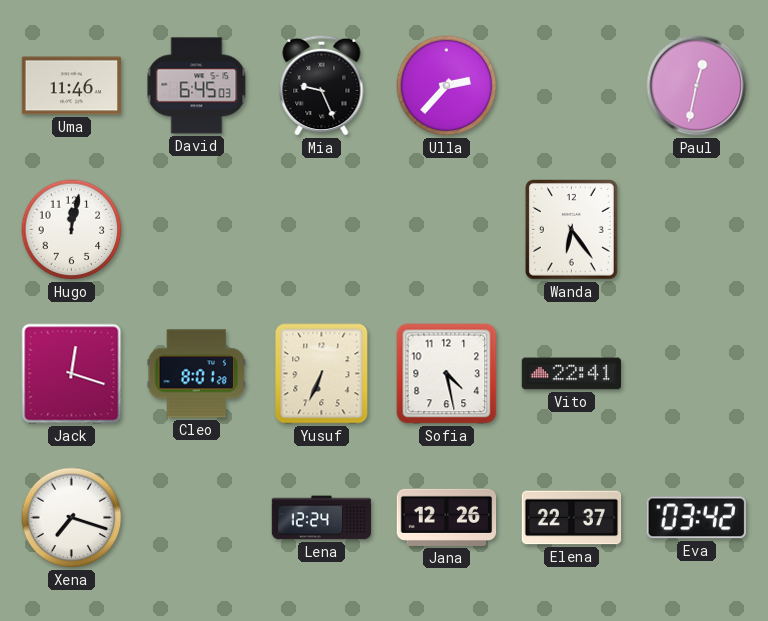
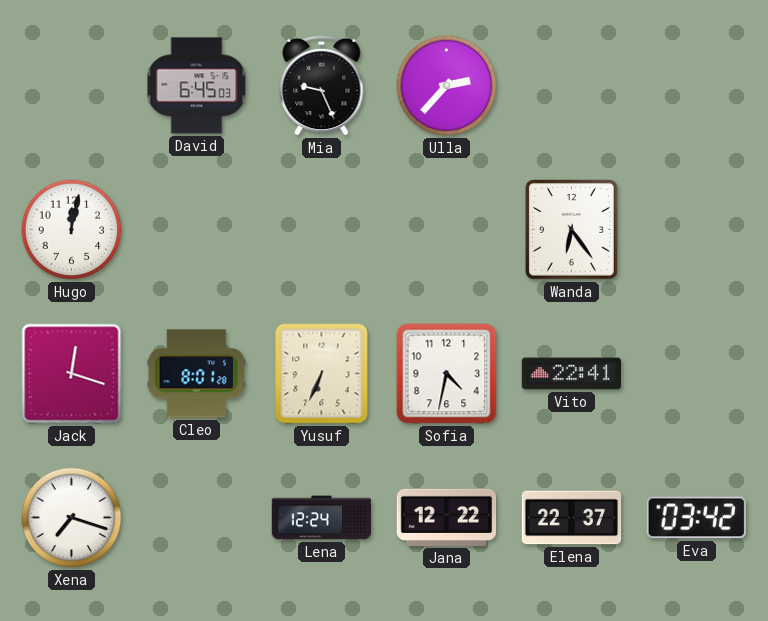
Uma: 11:46 -> none (71, 86)
Paul: 12:32 -> none (697, 86)
Sofia: 4:28 -> 4:32 (447, 374)
Jana: 12:26 -> 12:22 (447, 517)
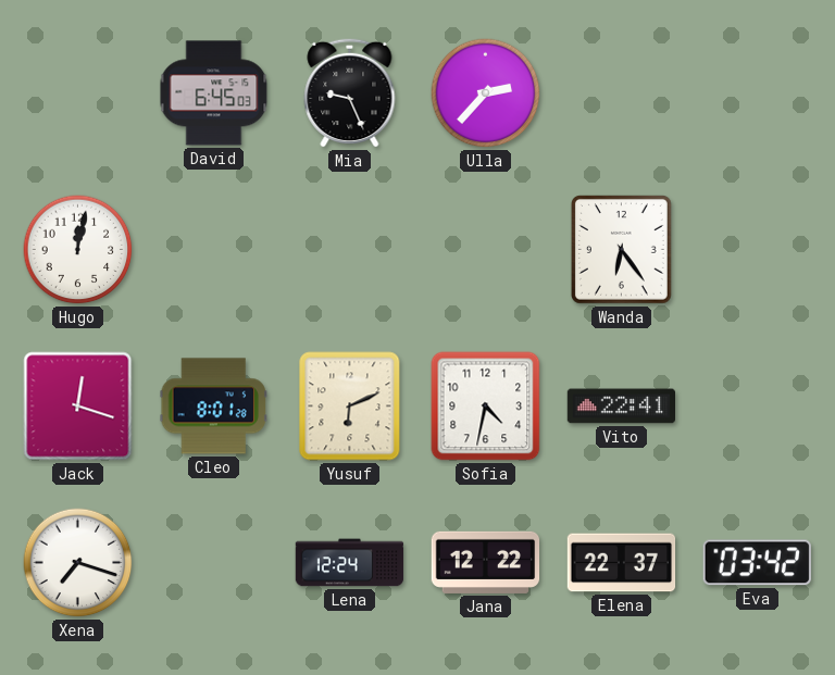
Yusuf: 6:34 -> 6:11 (350, 407)
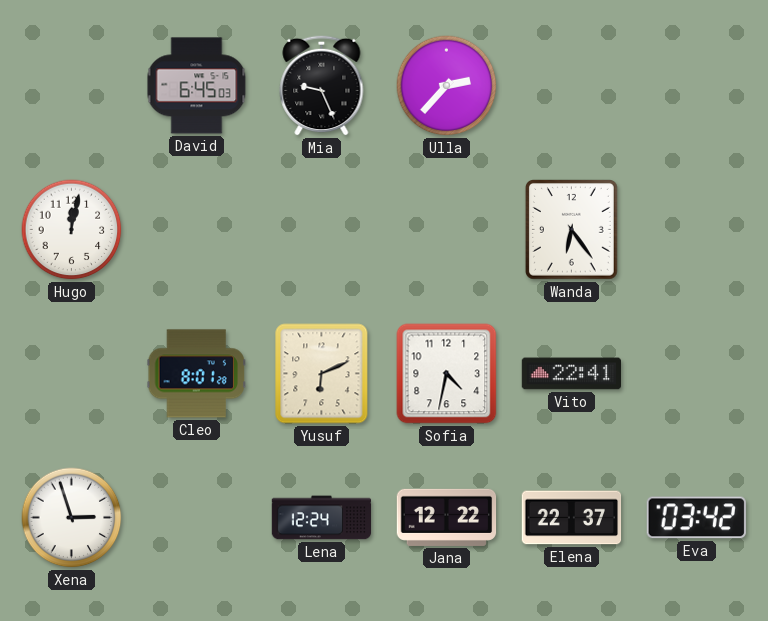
Jack: 12:18 -> none (78, 407)
Xena: 7:18 -> 2:57 (72, 518)
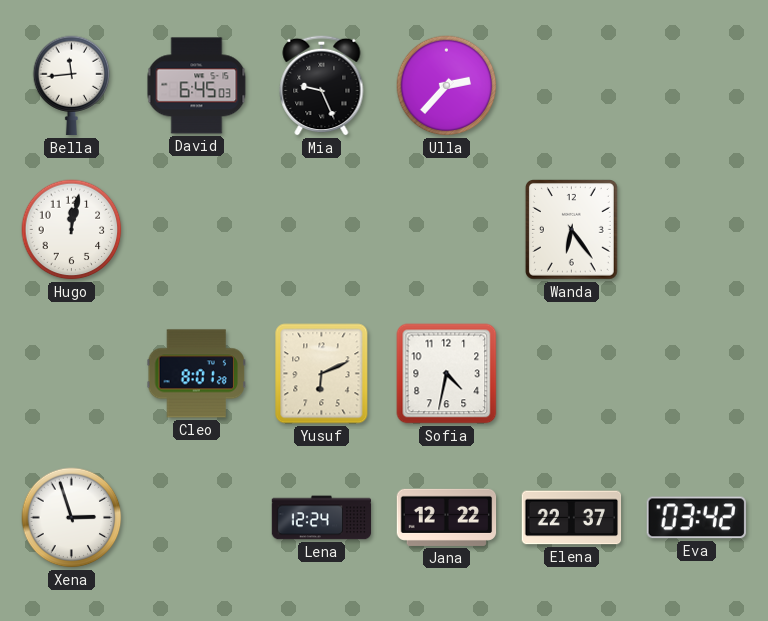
Bella: none -> 11:44 (72, 86)
Vito: 22:41 -> none (572, 374)
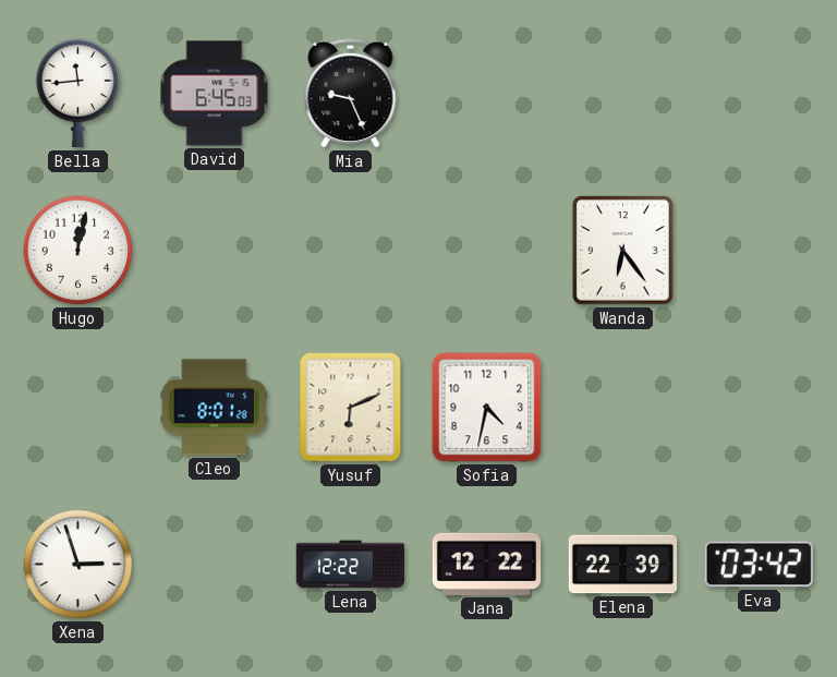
Ulla: 2:37 -> none (447, 86)
Lena: 12:24 -> 12:22 (351, 565)
Elena: 22:37 -> 22:39 (623, 565)
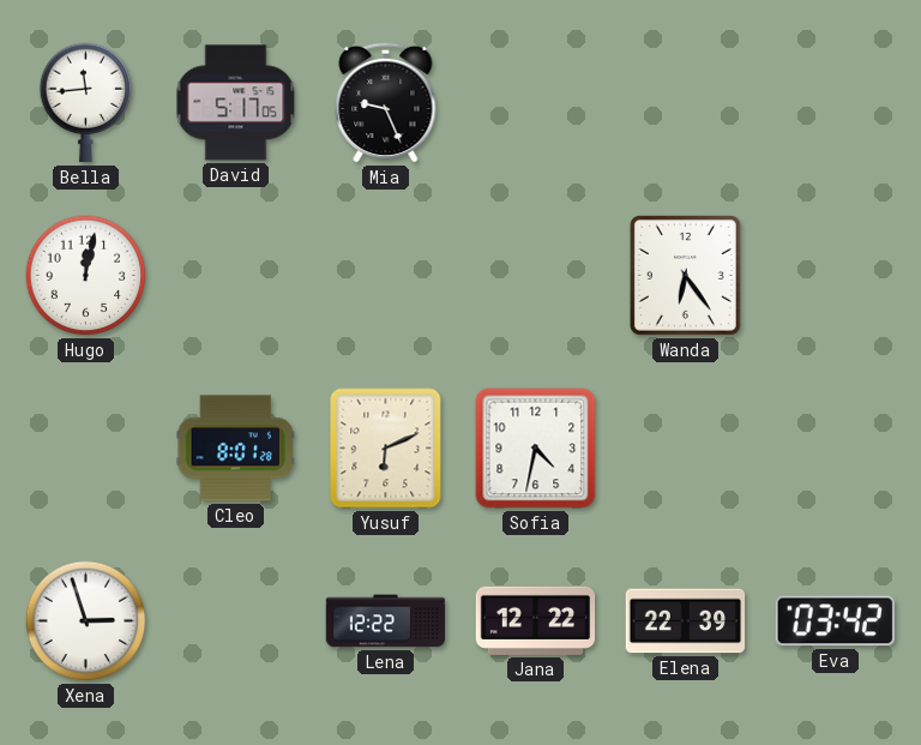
David: 6:45 -> 5:17 (236, 103)
